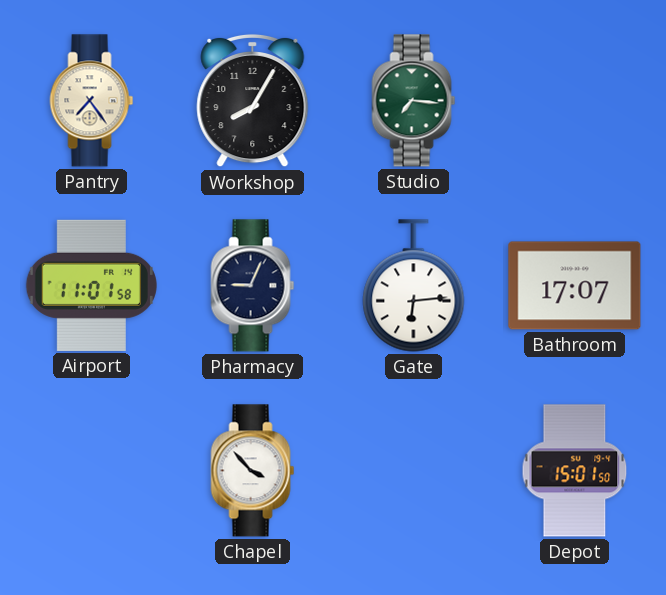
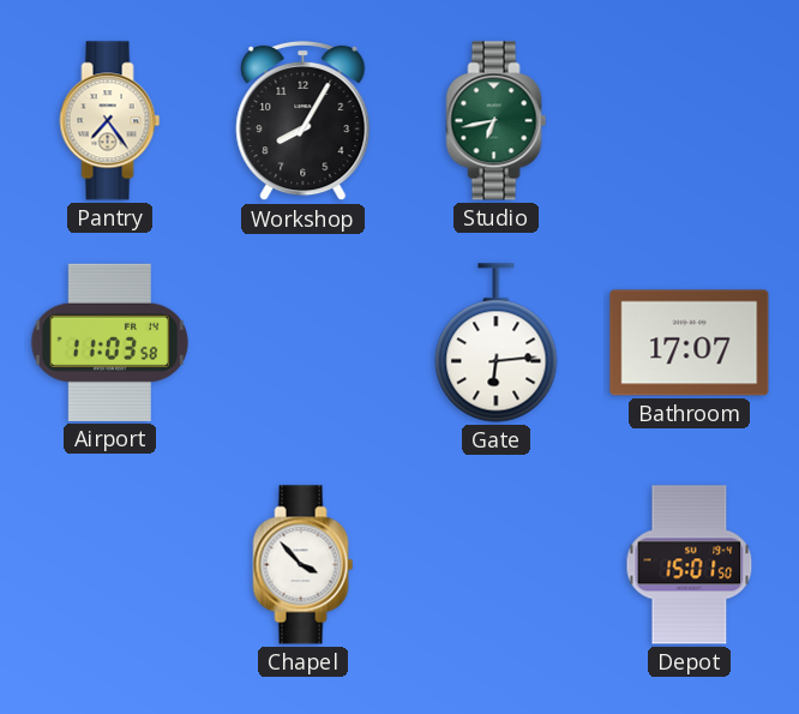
Studio: 7:16 -> 6:43 (497, 121)
Airport: 11:01 -> 11:03 (109, 342)
Pharmacy: 9:04 -> none (253, 286)
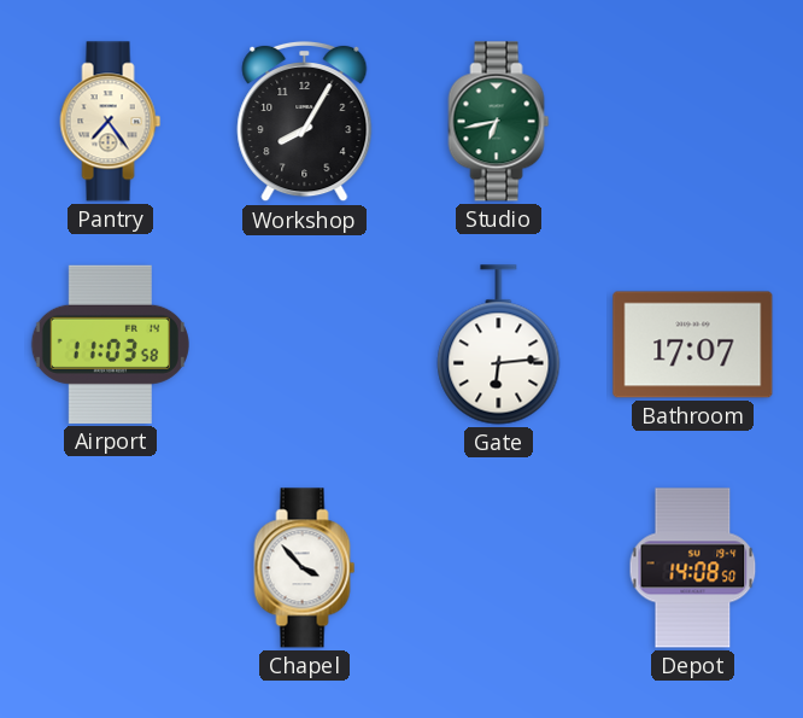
Depot: 15:01 -> 14:08 (693, 568)
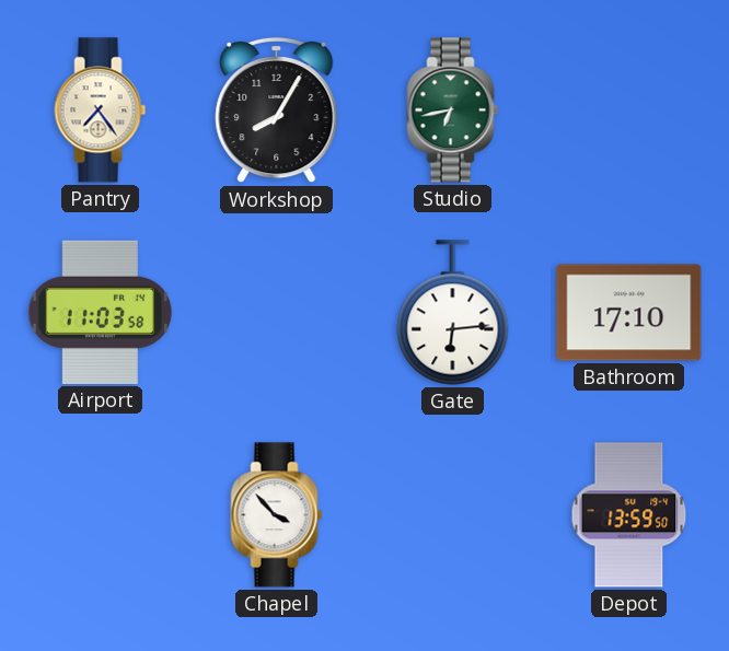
Bathroom: 17:07 -> 17:10 (629, 313)
Depot: 14:08 -> 13:59 (629, 515)
